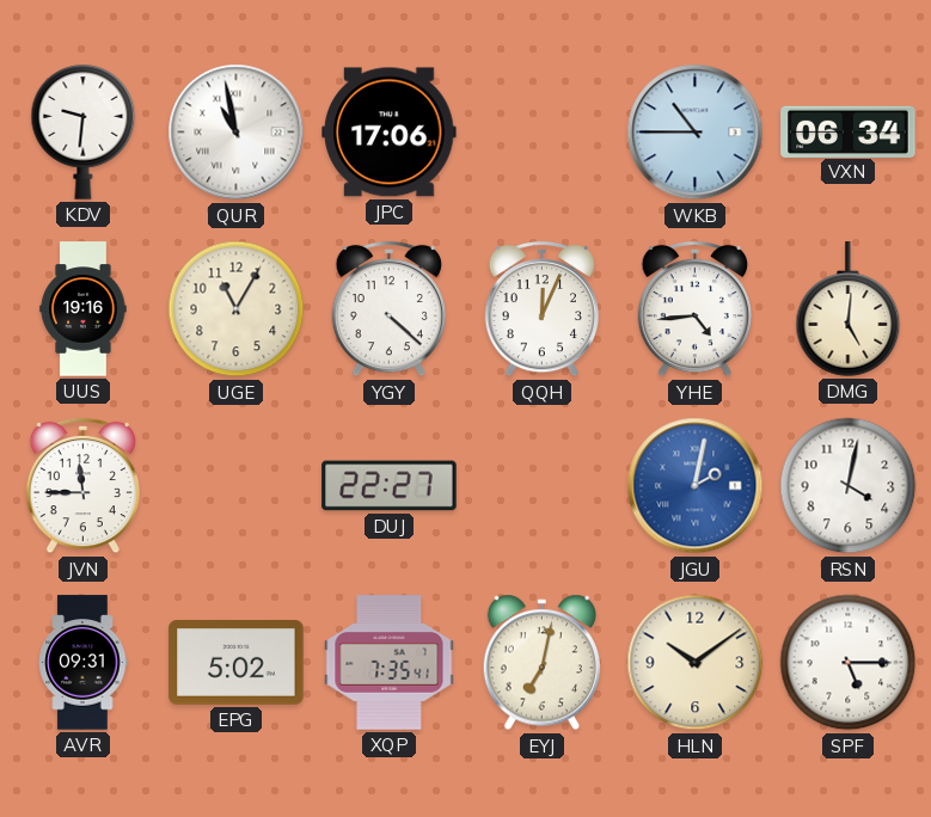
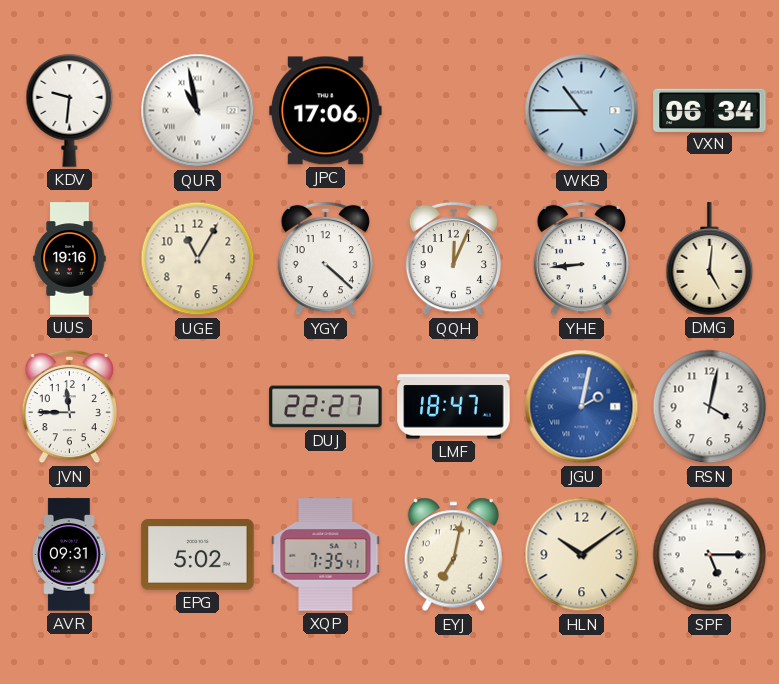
YHE: 4:44 -> 8:44 (581, 259)
LMF: none -> 18:47 (454, 407)
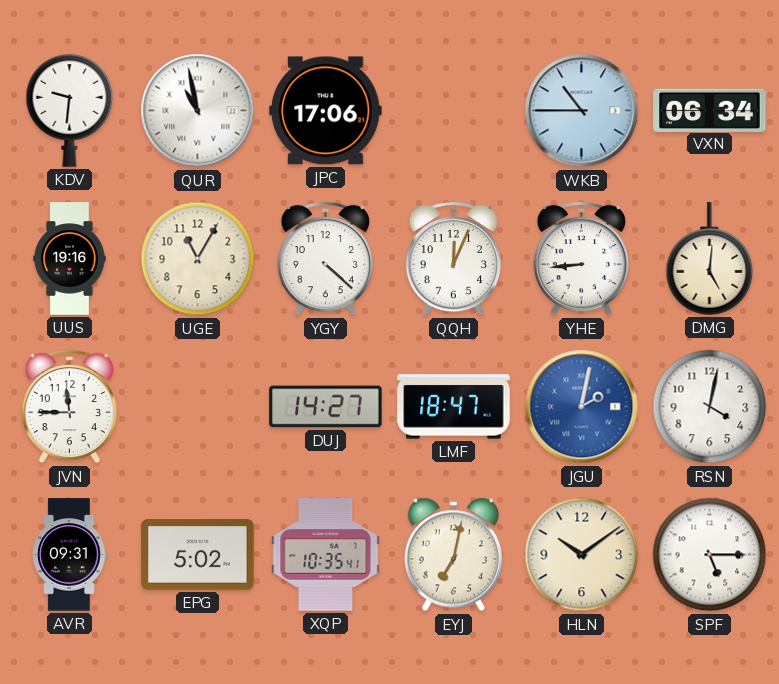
DUJ: 22:27 -> 14:27 (326, 407)
XQP: 7:35 -> 10:35 (326, 555)
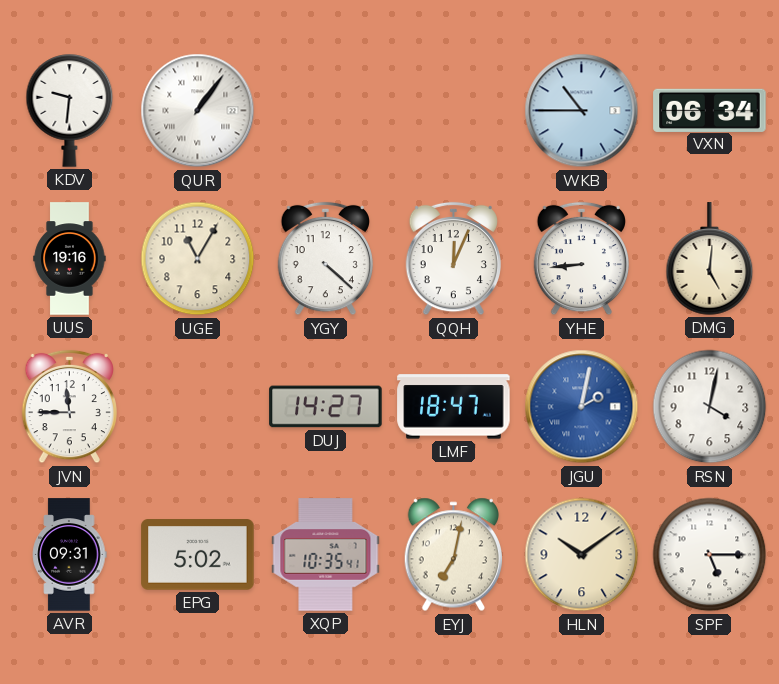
QUR: 10:58 -> 1:06 (198, 111)
JPC: 17:06 -> none (326, 111)
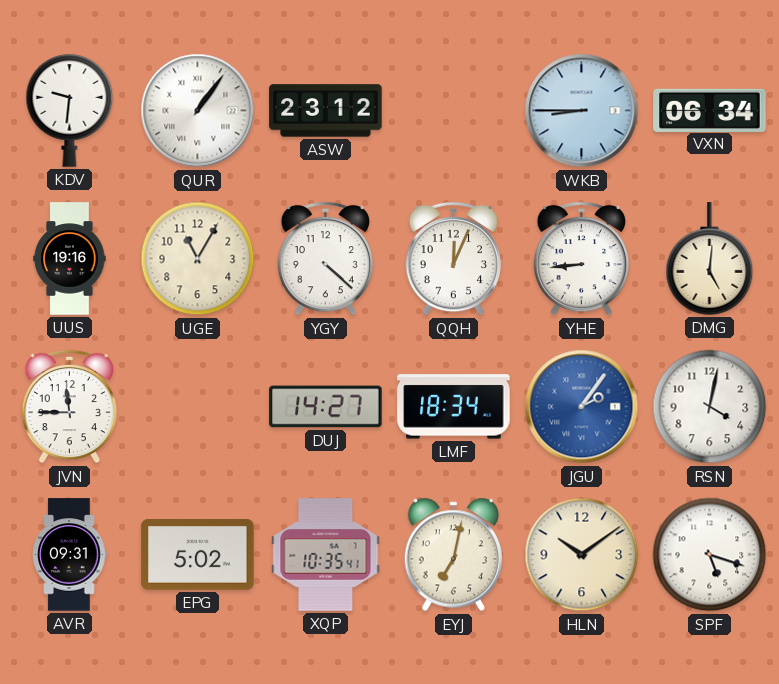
ASW: none -> 23:12 (326, 111)
WKB: 10:45 -> 8:45 (582, 111)
LMF: 18:47 -> 18:34 (454, 407)
JGU: 2:02 -> 2:06 (582, 407)
SPF: 5:15 -> 5:18 (710, 555)
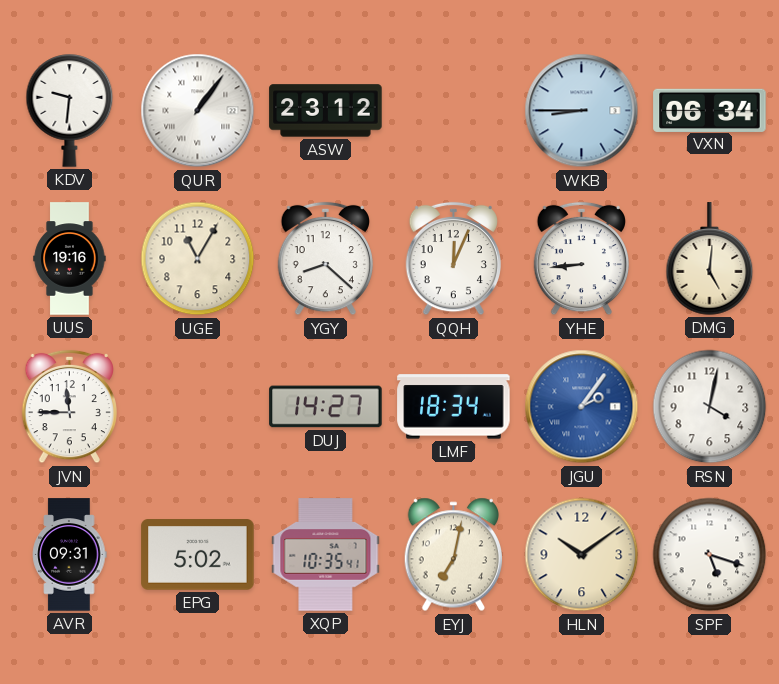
YGY: 4:22 -> 8:22 (325, 259)
